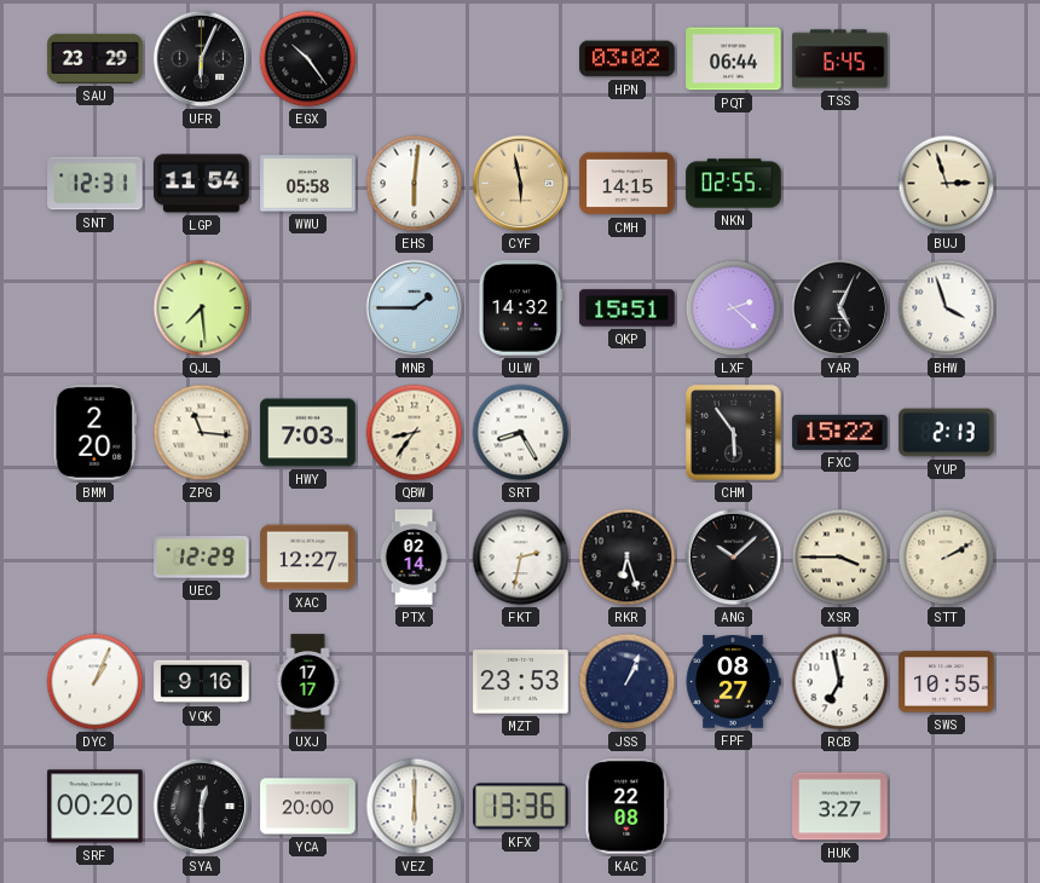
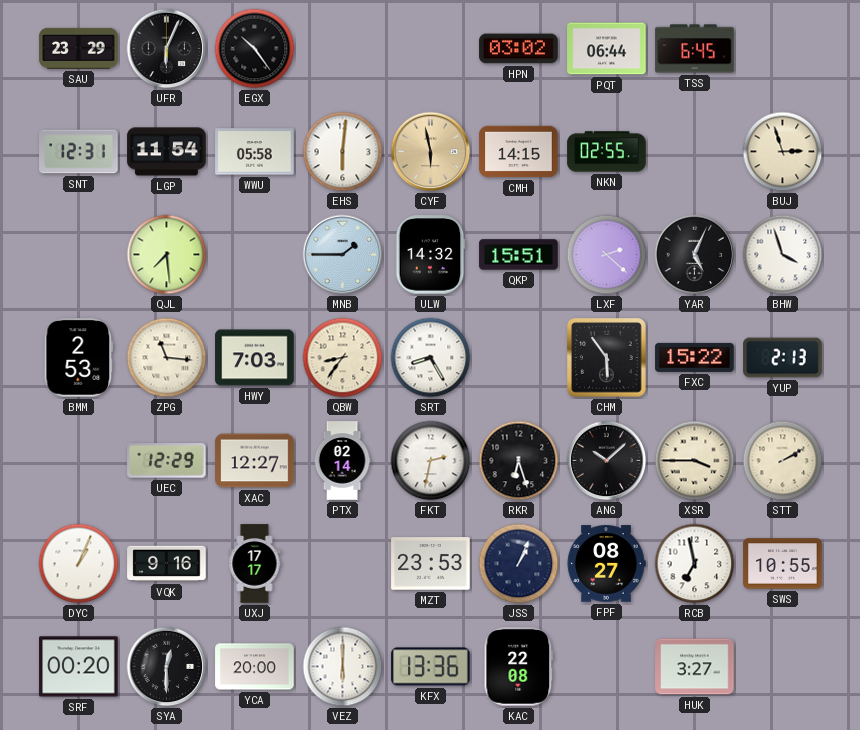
BMM: 2:20 -> 2:53 (79, 358)
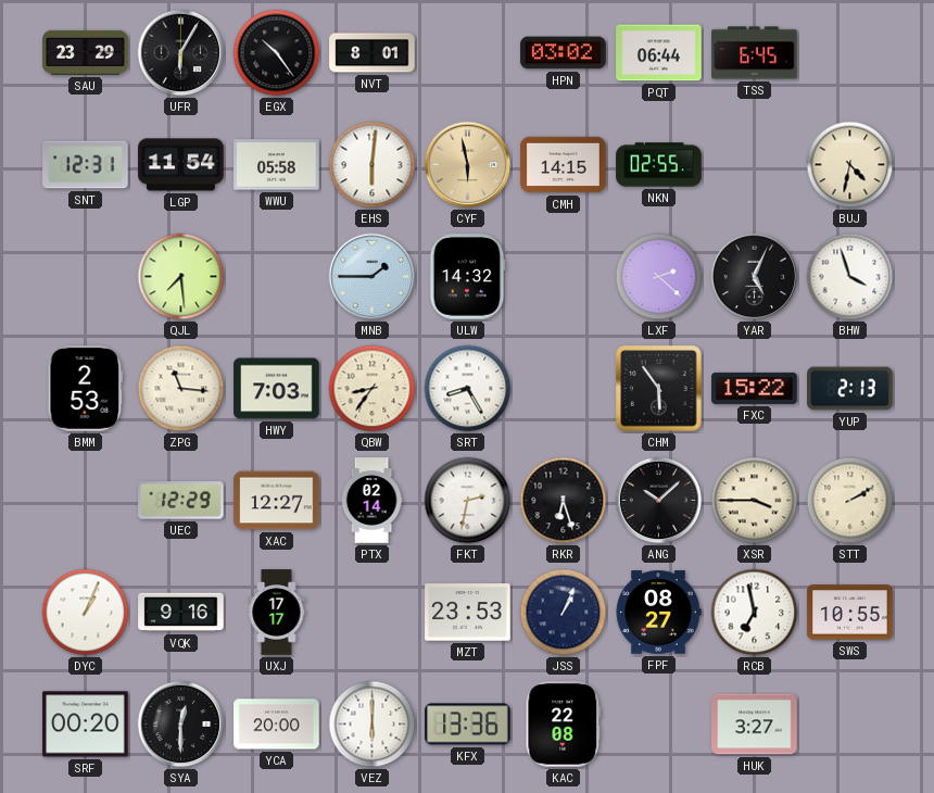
UFR: 6:04 -> 6:05 (181, 53)
NVT: none -> 8:01 (373, 53)
BUJ: 2:57 -> 4:32 (850, 165)
QKP: 15:51 -> none (519, 255)
